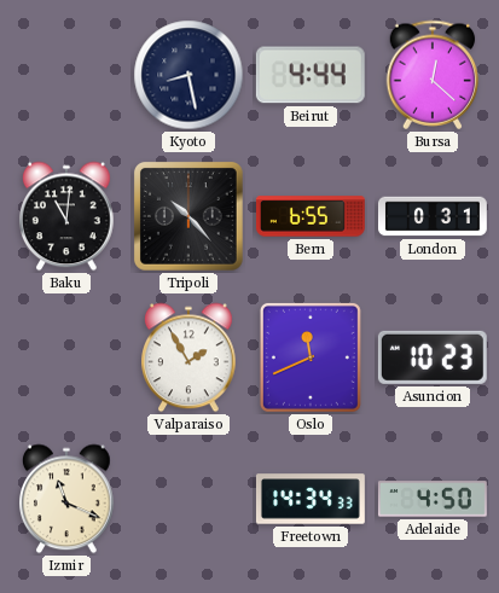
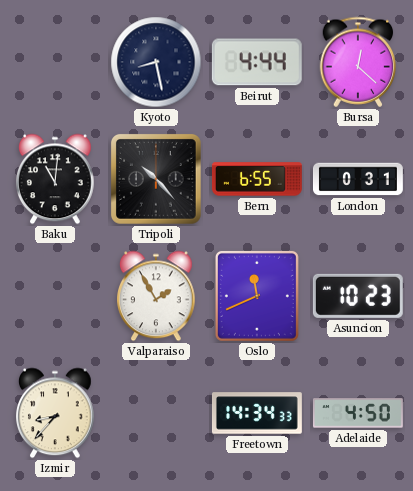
Izmir: 11:19 -> 8:37 (56, 413)
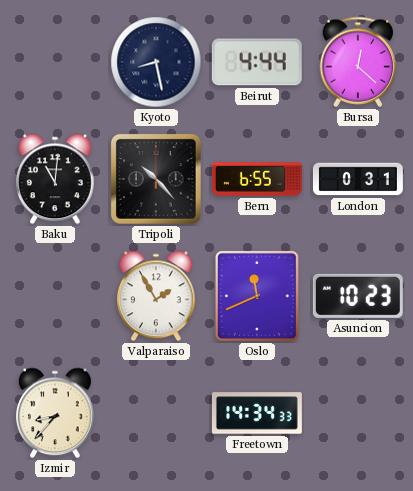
Adelaide: 4:50 -> none (358, 413)
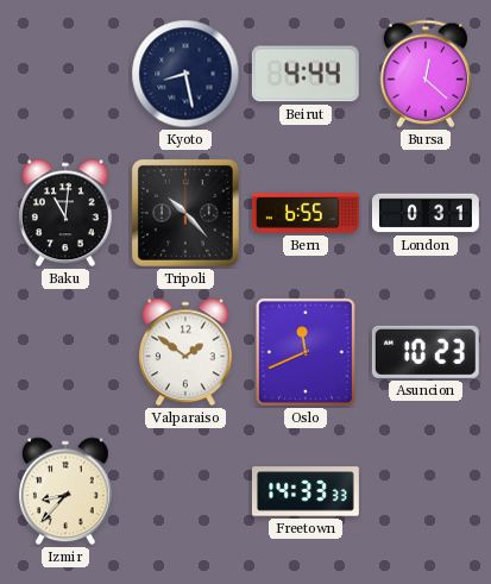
Valparaiso: 1:55 -> 1:51 (187, 352)
Freetown: 14:34 -> 14:33 (306, 491)
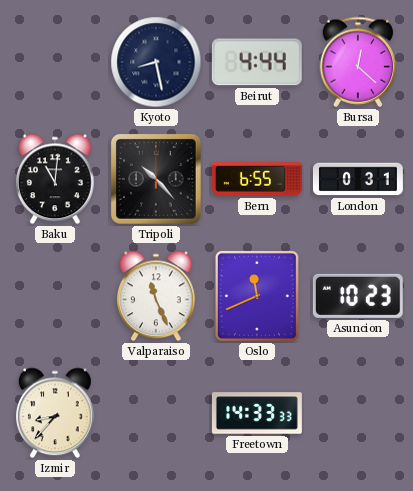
Valparaiso: 1:51 -> 11:26 (157, 296)
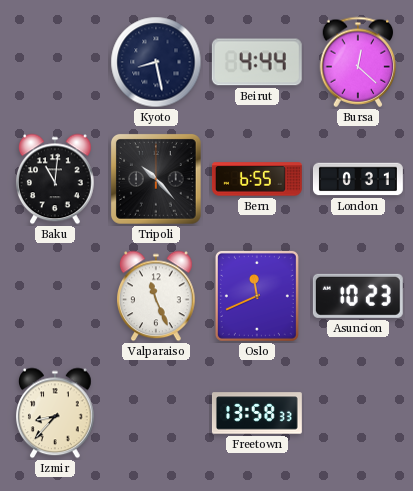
Freetown: 14:33 -> 13:58 (257, 413)
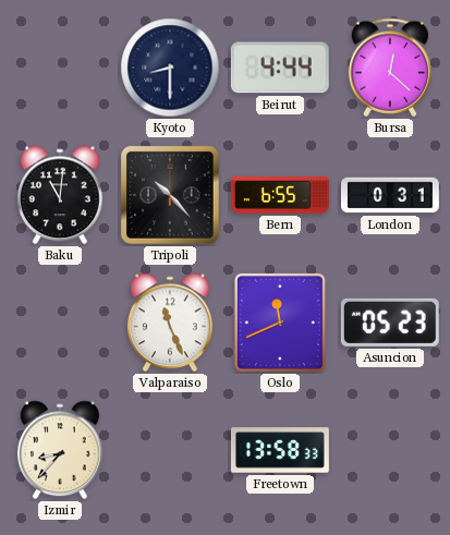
Kyoto: 8:28 -> 8:30 (170, 68)
Asuncion: 10:23 -> 05:23 (390, 323)
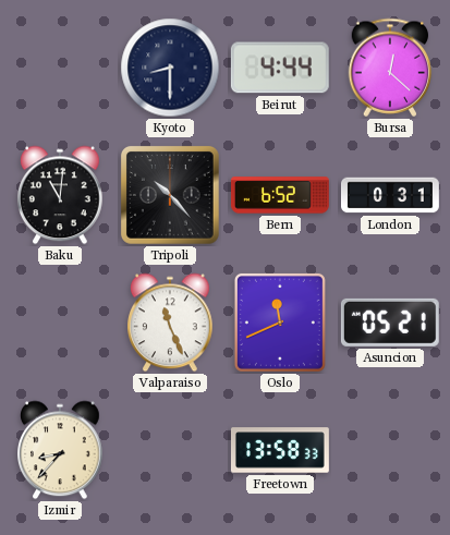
Bern: 6:55 -> 6:52 (280, 195)
Asuncion: 05:23 -> 05:21 (390, 323)
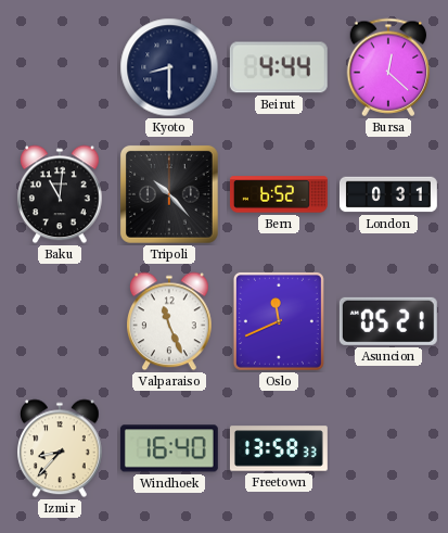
Windhoek: none -> 16:40 (169, 448)
